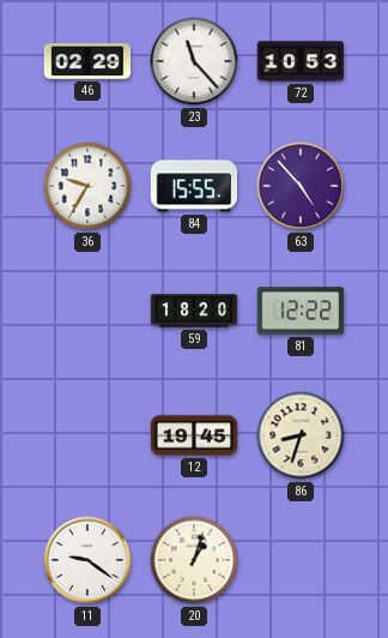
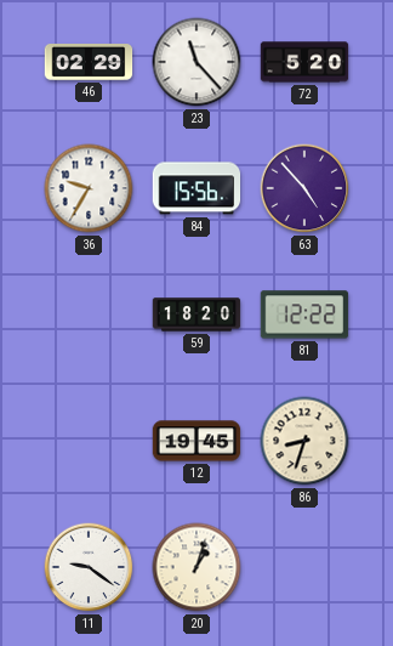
72: 10:53 -> 5:20 (304, 62)
84: 15:55 -> 15:56 (196, 188)
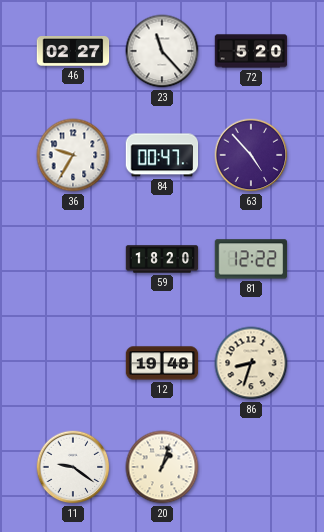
46: 02:29 -> 02:27 (73, 52)
84: 15:56 -> 00:47 (162, 155)
12: 19:45 -> 19:48 (162, 363)
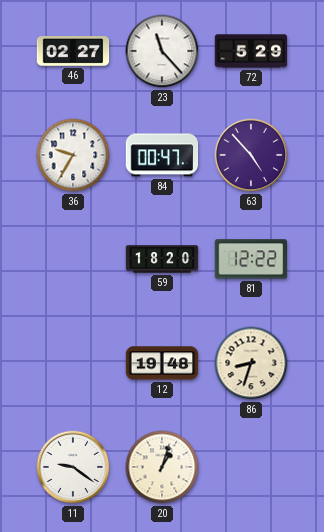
72: 5:20 -> 5:29 (251, 51)
